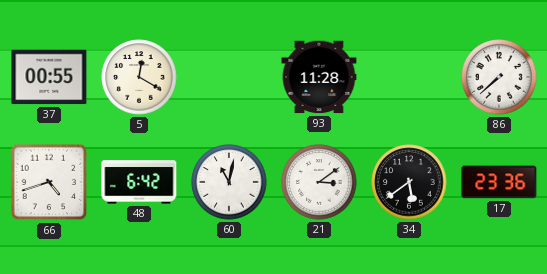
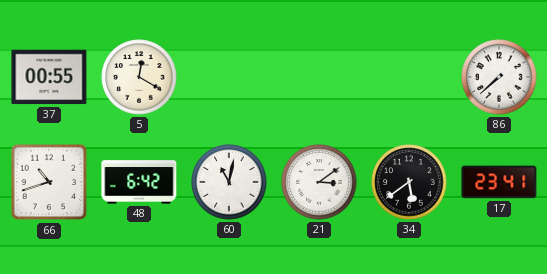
93: 11:28 -> none (319, 77)
66: 4:42 -> 10:42 (49, 182)
17: 23:36 -> 23:41 (499, 182)
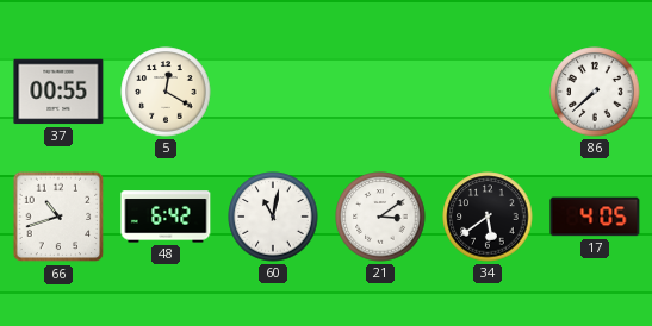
17: 23:41 -> 4:05 (595, 217)
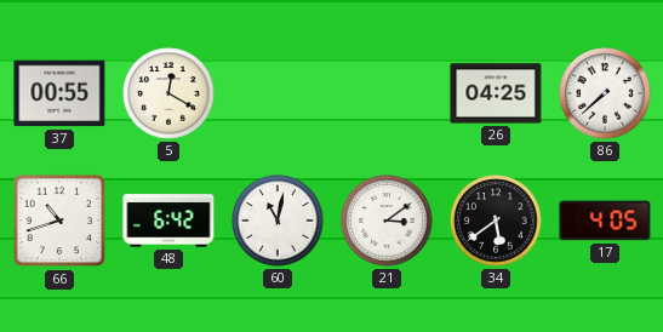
26: none -> 04:25 (496, 93)
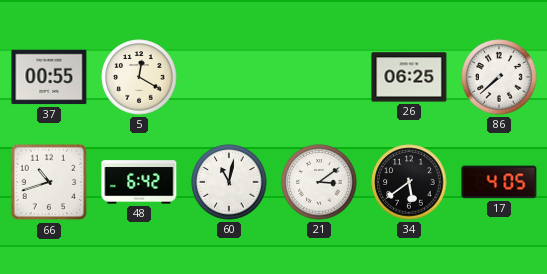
26: 04:25 -> 06:25 (409, 77)
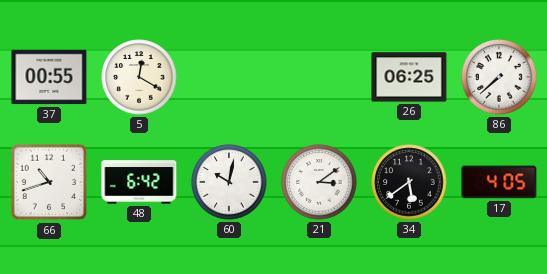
60: 11:02 -> 10:02 (229, 182)
